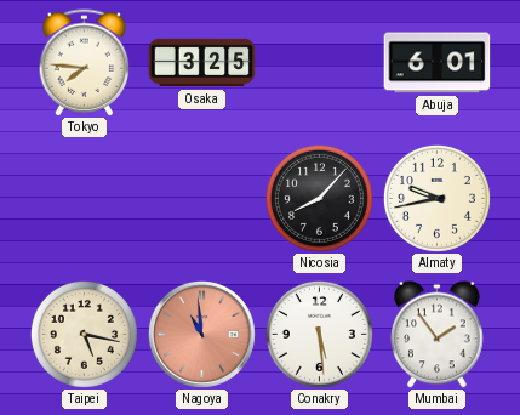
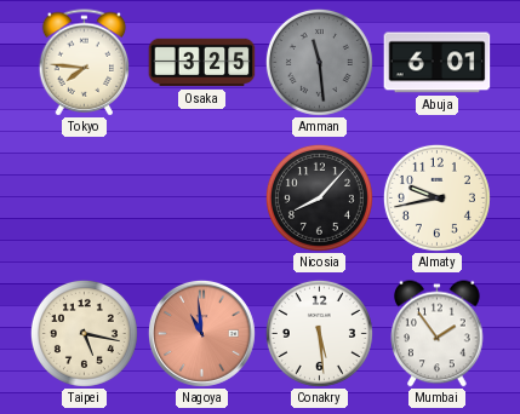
Amman: none -> 11:29 (319, 62)
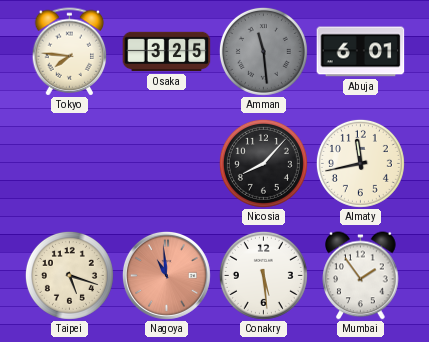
Almaty: 9:43 -> 11:43 (360, 163)
Taipei: 5:17 -> 5:18 (69, 275)
